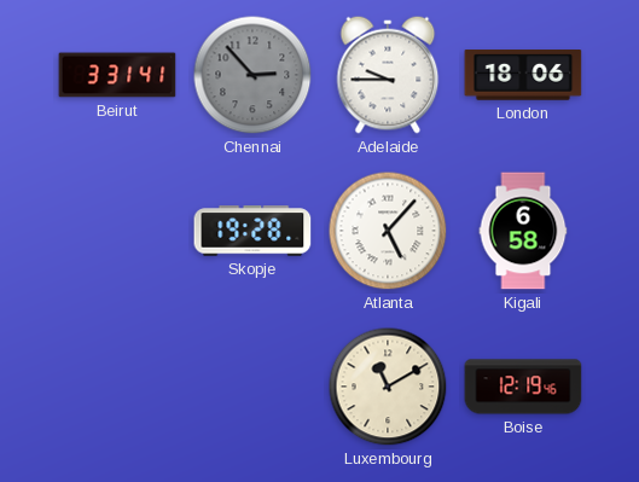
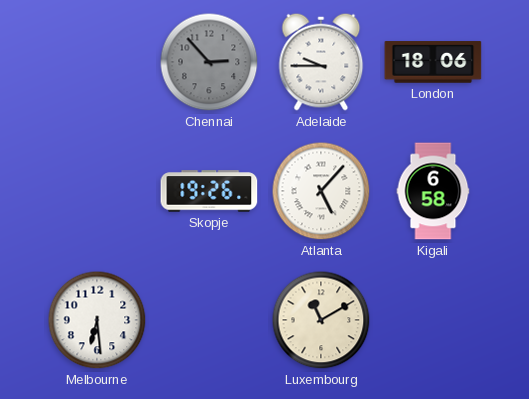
Beirut: 3:31 -> none (117, 75)
Skopje: 19:28 -> 19:26 (209, 191)
Melbourne: none -> 6:29 (97, 320)
Boise: 12:19 -> none (523, 387)
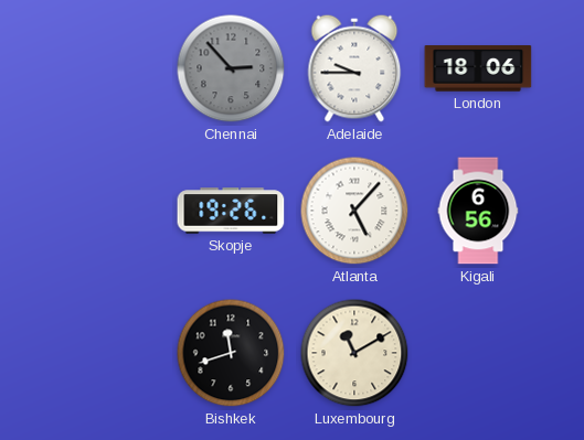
Kigali: 6:58 -> 6:56 (478, 211)
Melbourne: 6:29 -> none (97, 320)
Bishkek: none -> 11:42 (231, 353)
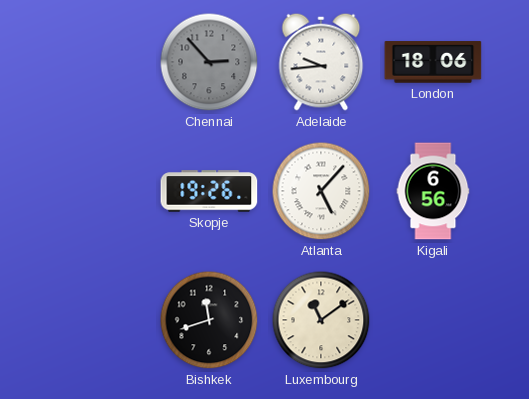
Adelaide: 9:45 -> 9:44 (321, 62)
Luxembourg: 11:10 -> 11:09 (321, 320)
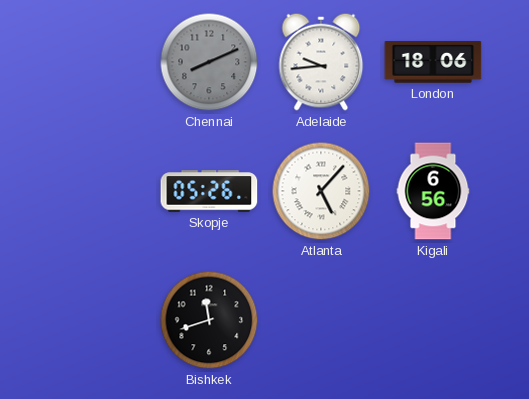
Chennai: 2:53 -> 8:11 (209, 62)
Skopje: 19:26 -> 05:26 (209, 191)
Luxembourg: 11:09 -> none (321, 320)
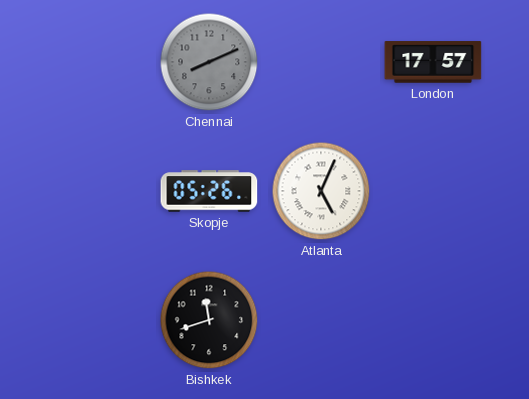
Adelaide: 9:44 -> none (321, 62)
London: 18:06 -> 17:57 (433, 62)
Atlanta: 5:07 -> 5:04 (321, 191)
Kigali: 6:56 -> none (433, 191)
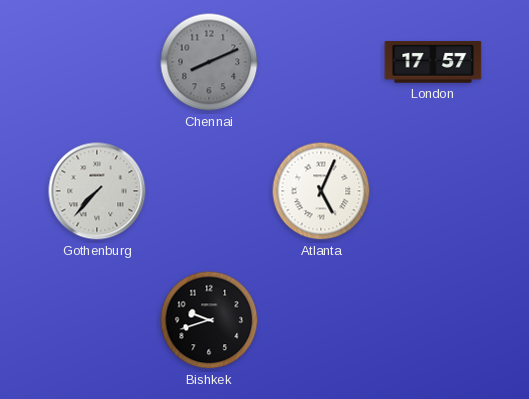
Gothenburg: none -> 7:37 (97, 191)
Skopje: 05:26 -> none (209, 191)
Bishkek: 11:42 -> 9:42 (209, 320)
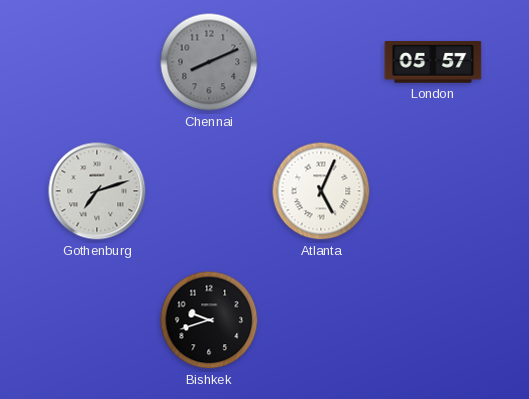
London: 17:57 -> 05:57 (433, 62)
Gothenburg: 7:37 -> 7:12 (97, 191)
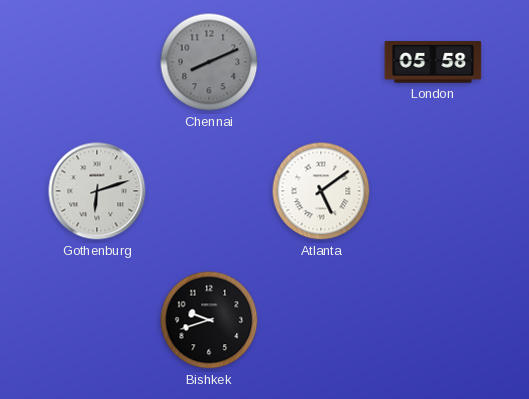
London: 05:57 -> 05:58 (433, 62)
Gothenburg: 7:12 -> 6:12 (97, 191)
Atlanta: 5:04 -> 5:09 (321, 191)
